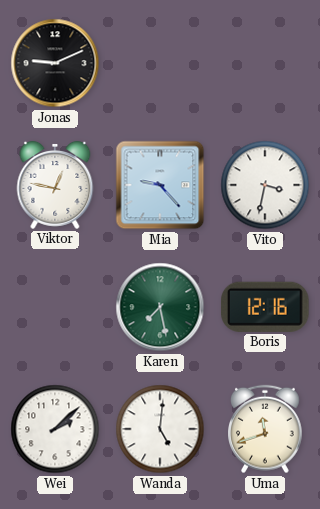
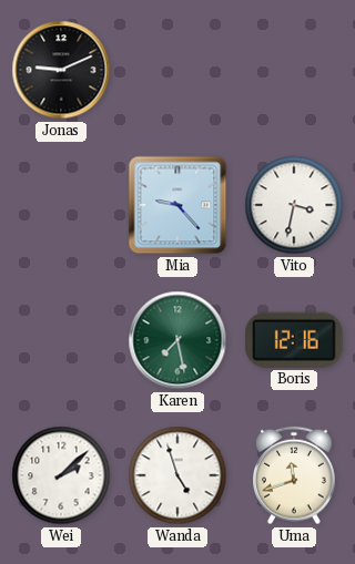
Viktor: 12:47 -> none (55, 185)
Wanda: 5:01 -> 4:57 (177, 475)
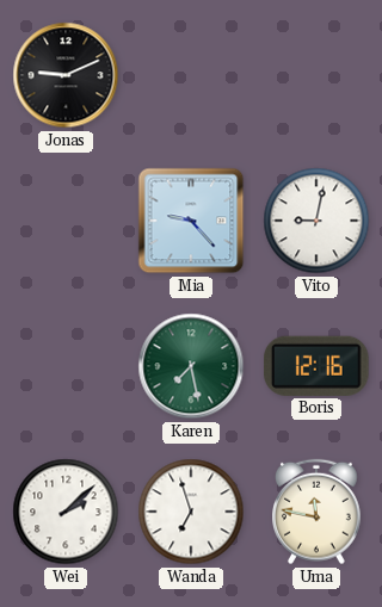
Vito: 3:32 -> 9:02 (316, 221)
Wanda: 4:57 -> 6:57 (191, 512)
Uma: 11:42 -> 11:47 (318, 512)
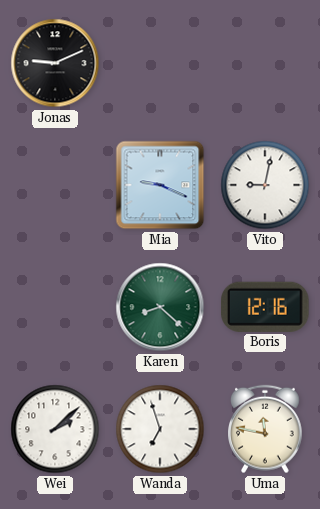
Mia: 9:23 -> 9:19 (160, 185)
Karen: 7:28 -> 8:22 (160, 307)
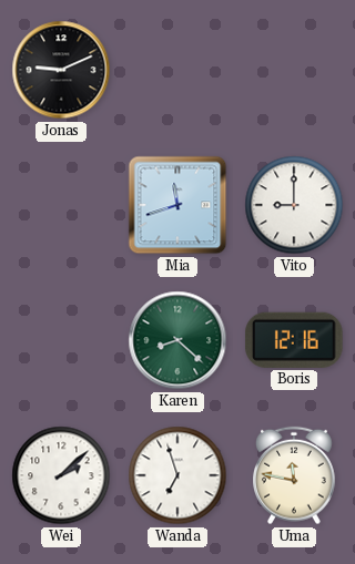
Mia: 9:19 -> 11:42 (177, 205)
Vito: 9:02 -> 9:00 (294, 205)
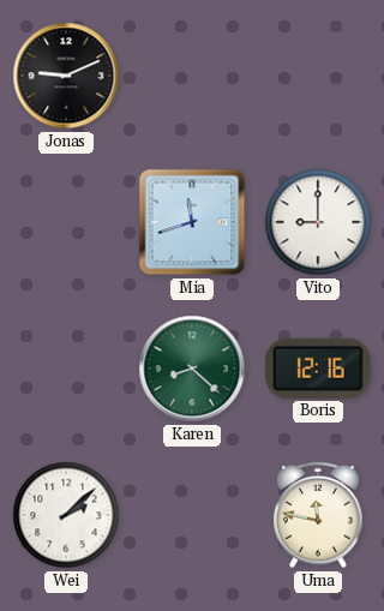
Wanda: 6:57 -> none (177, 475)
